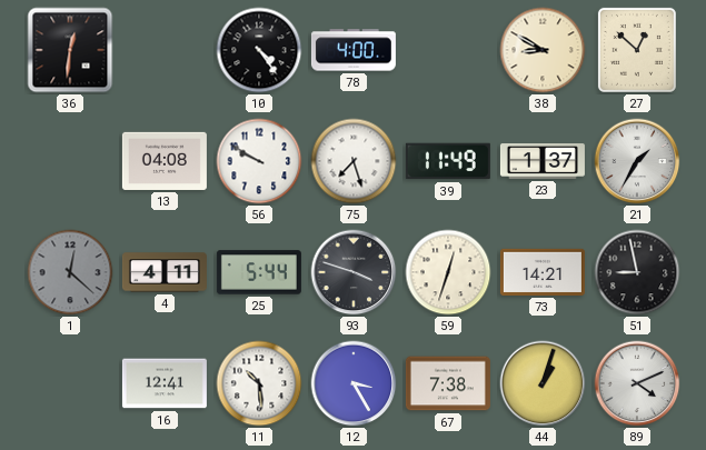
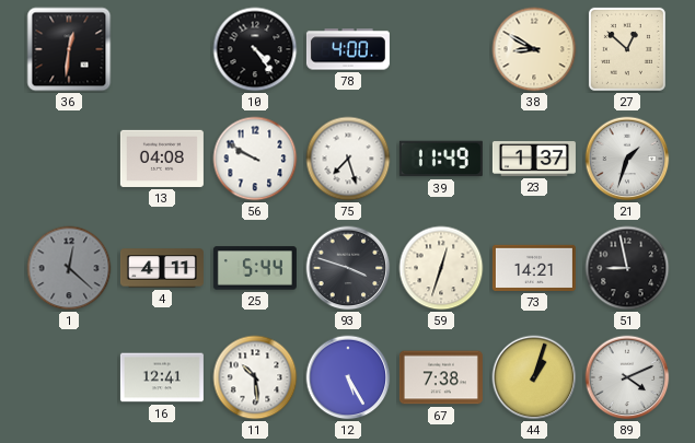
21: 1:35 -> 1:33 (627, 159)
12: 3:25 -> 5:25 (348, 377)
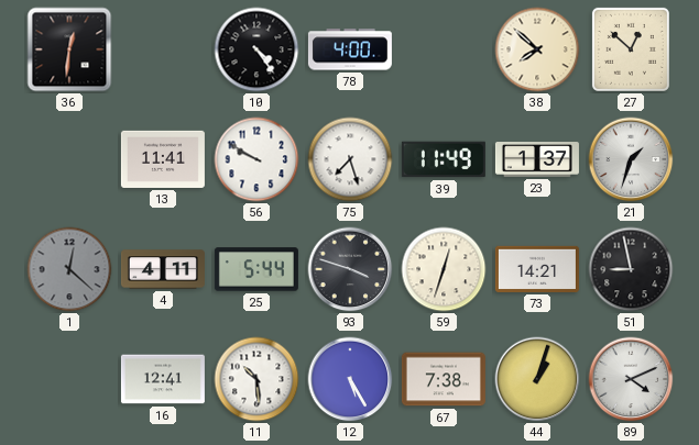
38: 8:50 -> 7:52 (537, 49)
13: 04:08 -> 11:41 (163, 159)
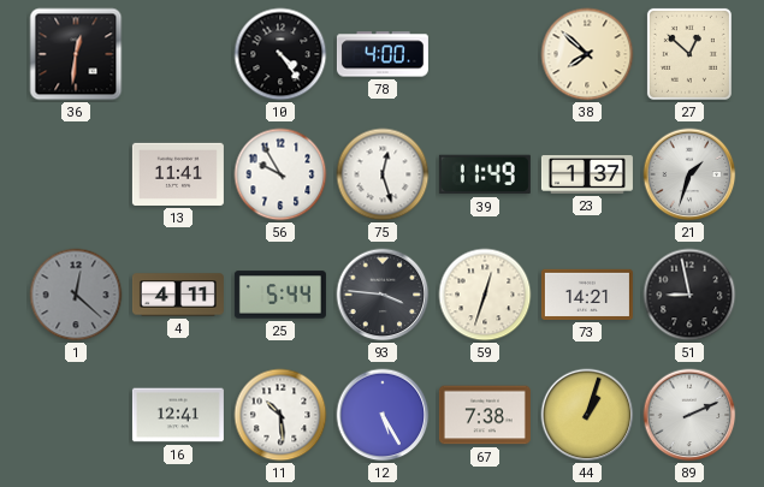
56: 9:50 -> 9:55 (280, 174)
75: 7:27 -> 12:27 (383, 174)
93: 3:48 -> 3:46 (383, 295)
89: 4:11 -> 2:11 (689, 415)
